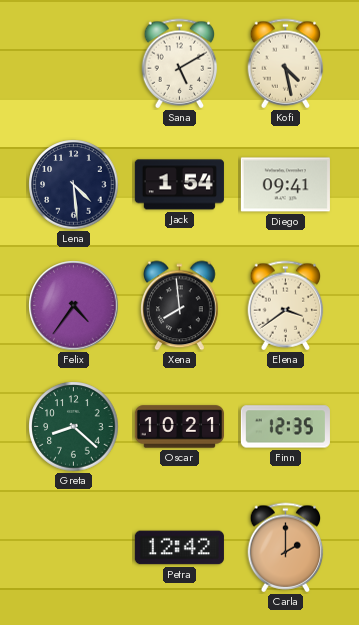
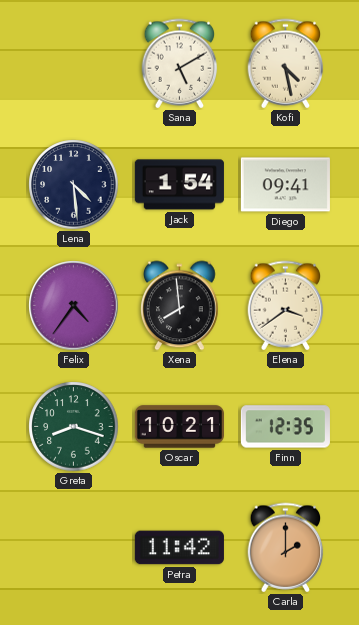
Greta: 8:22 -> 8:18 (74, 427)
Petra: 12:42 -> 11:42 (179, 548)
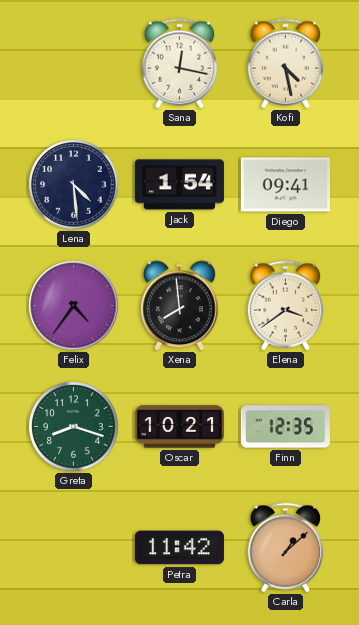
Sana: 5:10 -> 12:17 (180, 64)
Carla: 2:00 -> 1:08 (286, 548)
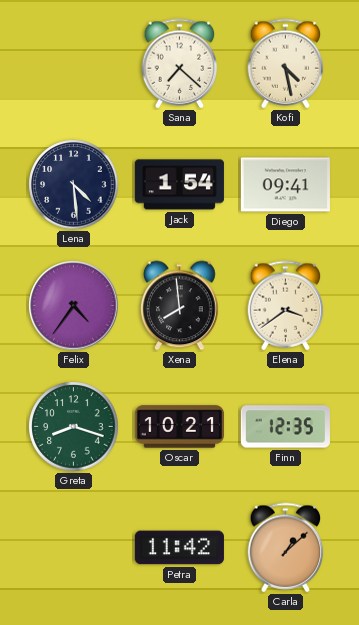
Sana: 12:17 -> 7:22 (180, 64)
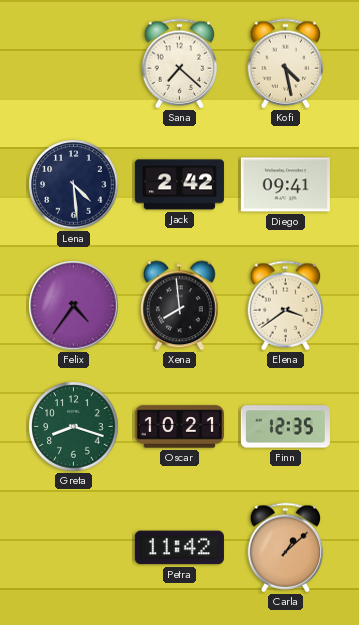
Jack: 1:54 -> 2:42 (179, 185)
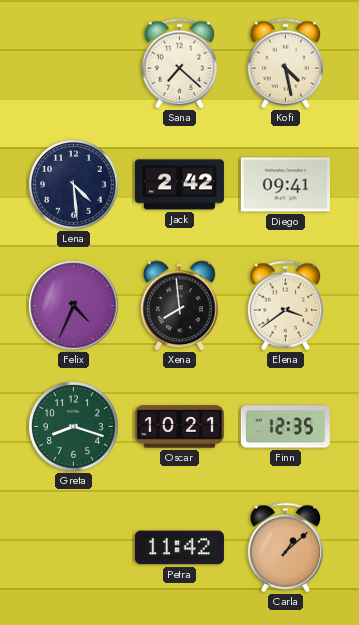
Felix: 4:36 -> 4:34 (74, 306)
